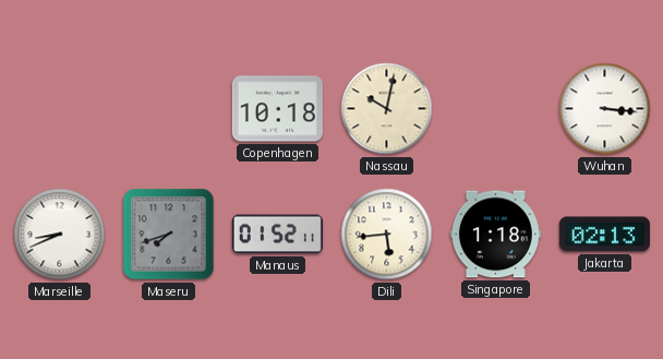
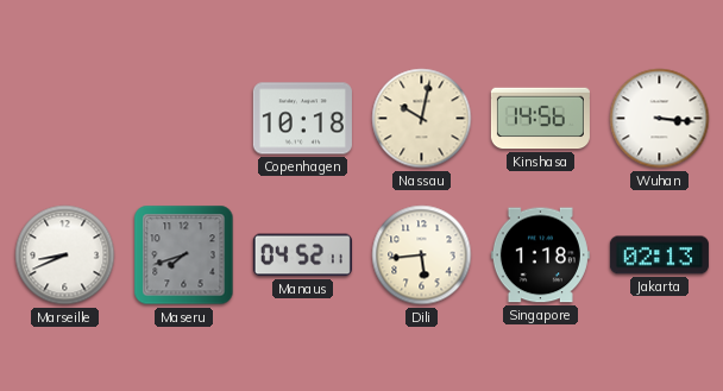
Kinshasa: none -> 14:56 (540, 119)
Manaus: 01:52 -> 04:52 (302, 256)
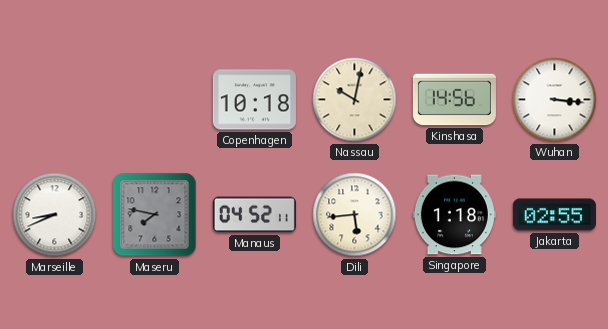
Maseru: 7:42 -> 7:47 (155, 215)
Jakarta: 02:13 -> 02:55 (554, 215)
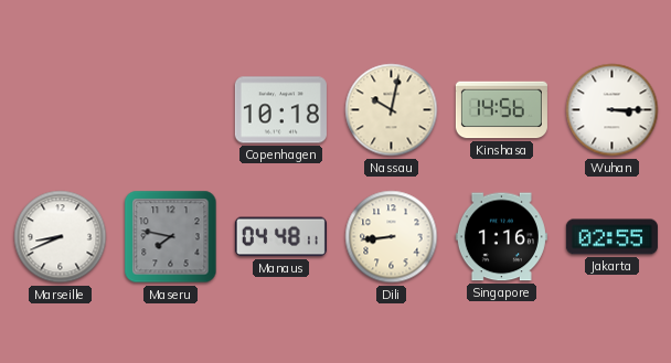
Wuhan: 3:16 -> 3:15 (613, 110)
Manaus: 04:52 -> 04:48 (280, 237)
Dili: 5:44 -> 8:44 (392, 237)
Singapore: 1:18 -> 1:16 (501, 237)
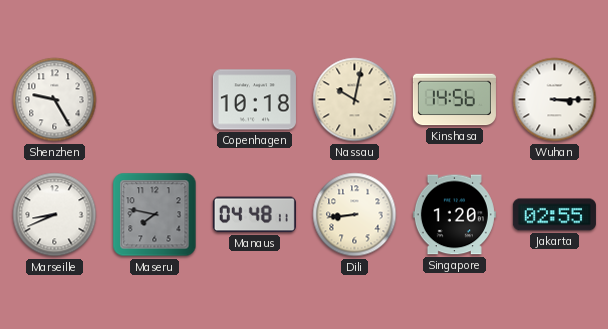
Shenzhen: none -> 9:25 (55, 100)
Singapore: 1:16 -> 1:20 (454, 215)
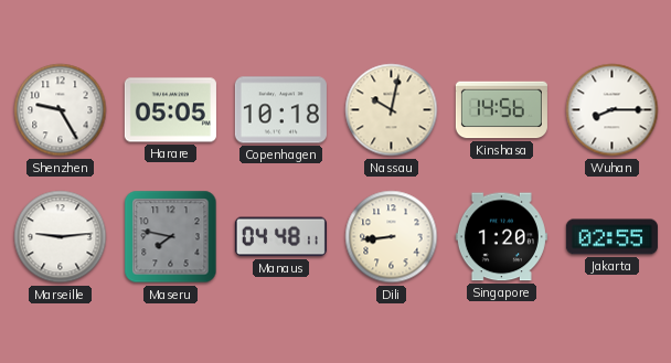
Harare: none -> 05:05 (170, 110)
Wuhan: 3:15 -> 8:15 (613, 110)
Marseille: 8:41 -> 9:14 (61, 237)
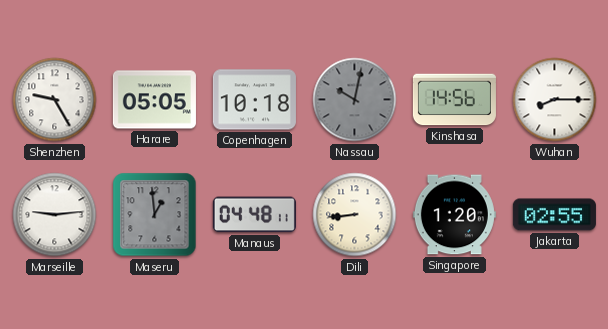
Nassau dial: cream -> grey (355, 100)
Maseru: 7:47 -> 12:59 (155, 215)
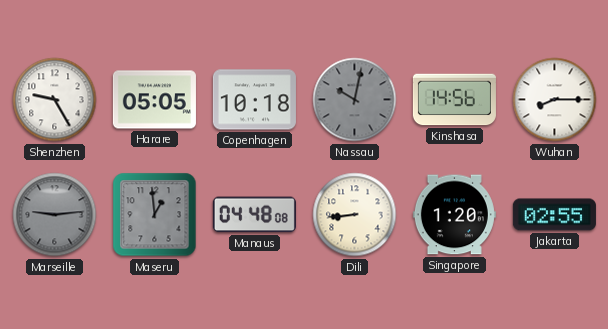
Marseille dial: white -> grey (55, 215)
Manaus: 04:48:11 -> 04:48:08 (254, 215)
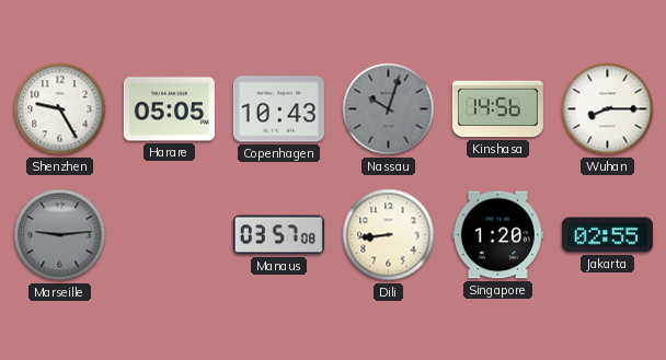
Copenhagen: 10:18 -> 10:43 (278, 109)
Nassau: 10:02 -> 10:03 (389, 109)
Maseru: 12:59 -> none (155, 215)
Manaus: 04:48 -> 03:57 (278, 235)
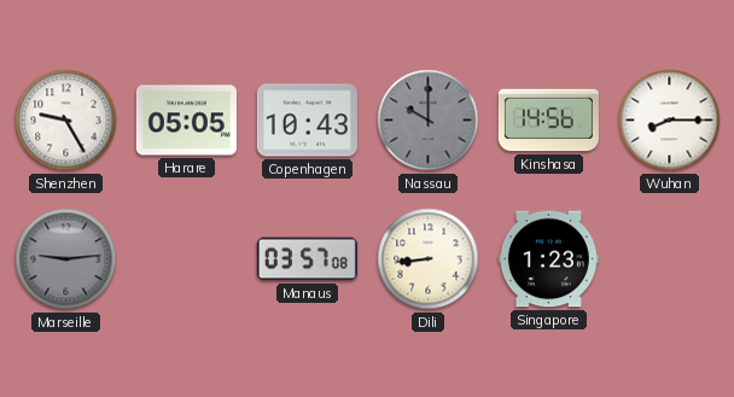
Nassau: 10:03 -> 10:00 (429, 121)
Singapore: 1:20 -> 1:23 (548, 259)
Jakarta: 02:55 -> none (607, 235)
